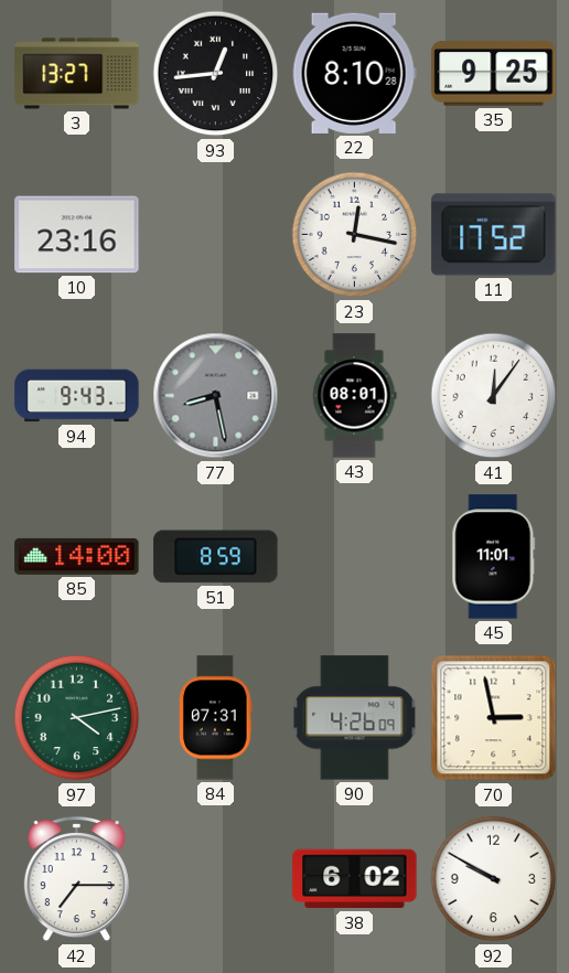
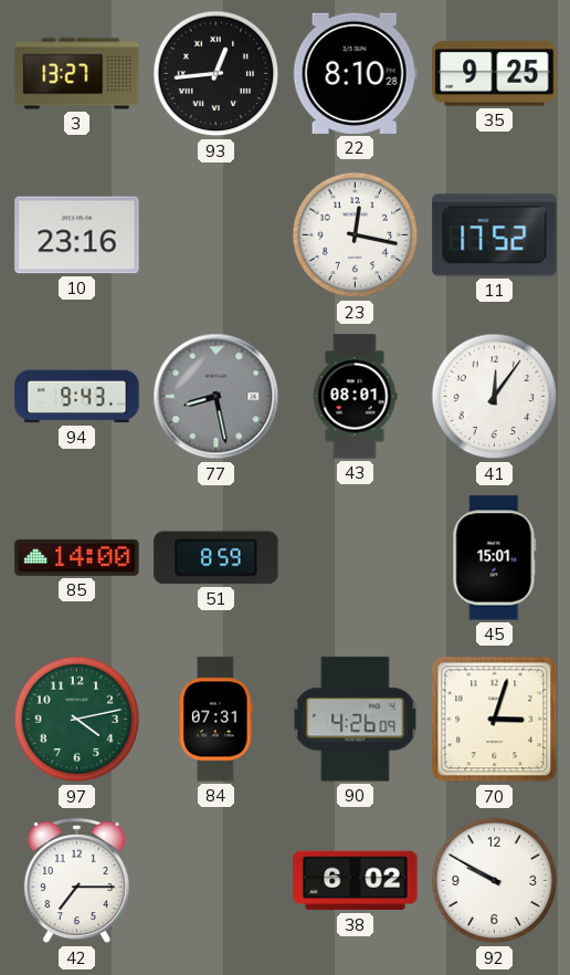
45: 11:01 -> 15:01 (495, 558)
70: 2:58 -> 3:03 (495, 720)
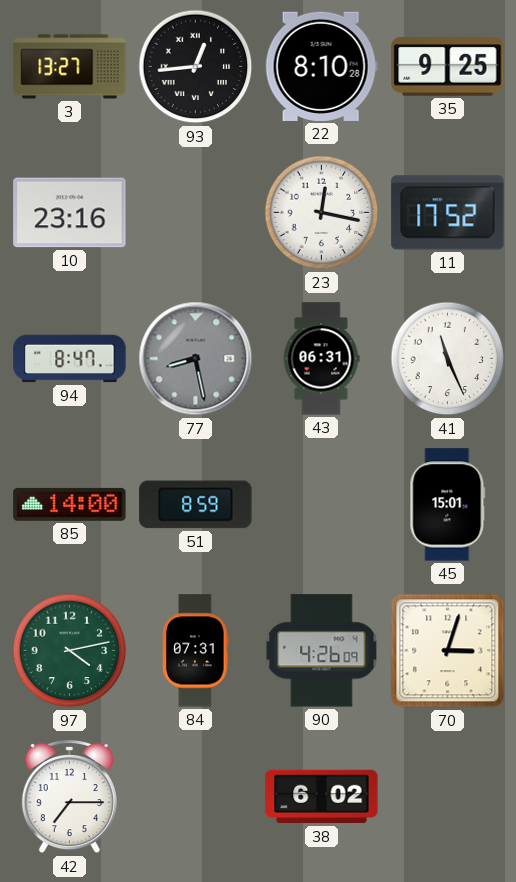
94: 9:43 -> 8:47 (70, 359)
43: 08:01 -> 06:31 (321, 359)
41: 12:06 -> 11:26 (448, 359)
92: 9:50 -> none (495, 881)
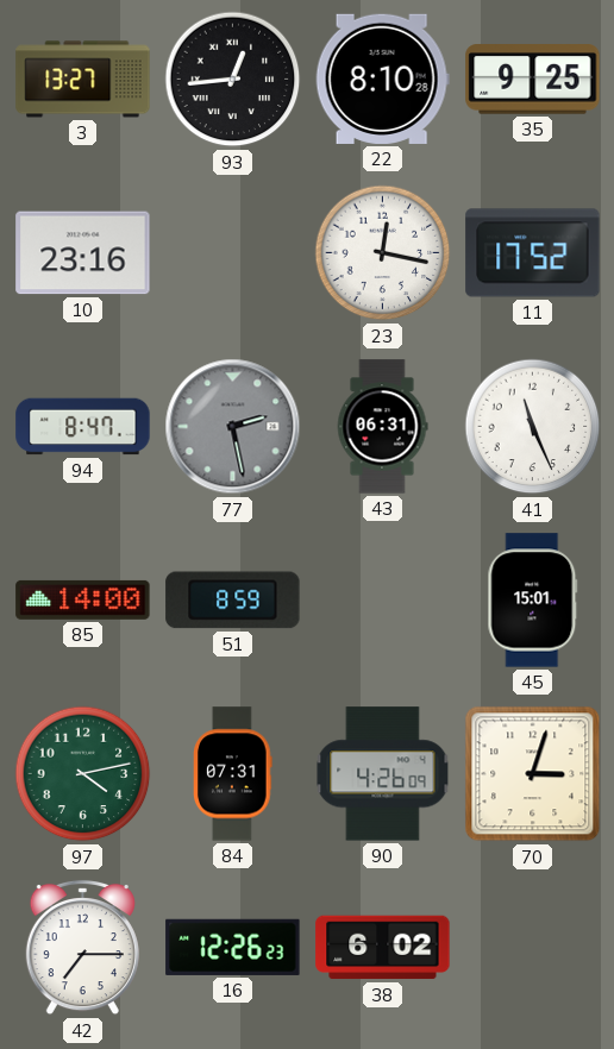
77: 8:28 -> 2:28 (233, 427)
16: none -> 12:26 (233, 947)
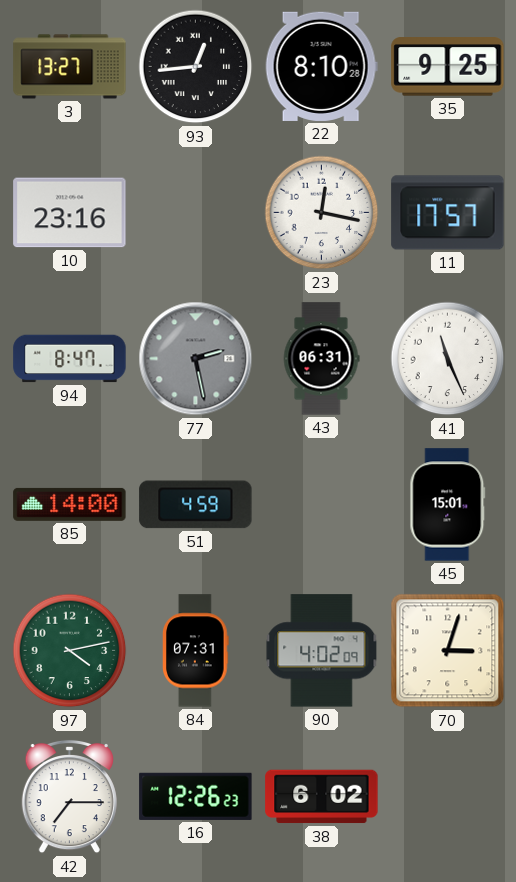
11: 17:52 -> 17:57 (448, 213)
51: 8:59 -> 4:59 (196, 505)
90: 4:26 -> 4:02 (322, 651)
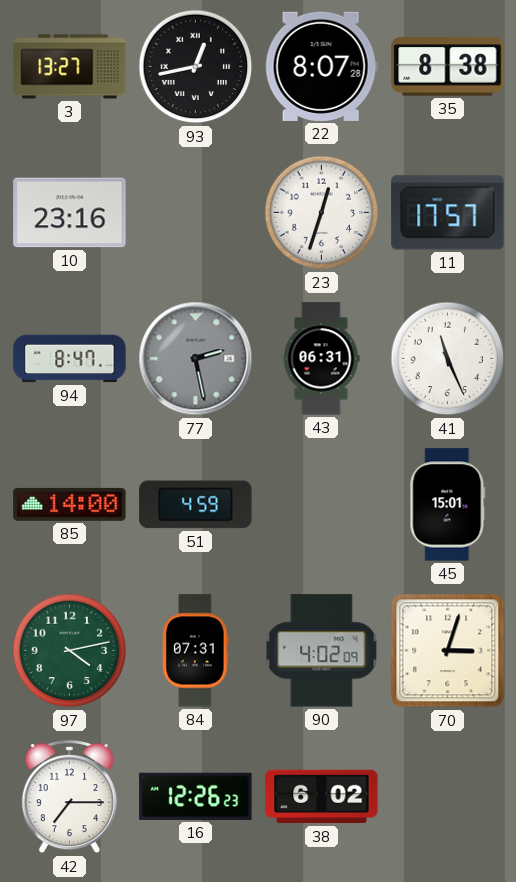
93: 12:44 -> 12:43 (196, 67)
22: 8:10 -> 8:07 (321, 66)
35: 9:25 -> 8:38 (448, 67)
23: 12:17 -> 12:33 (322, 213)
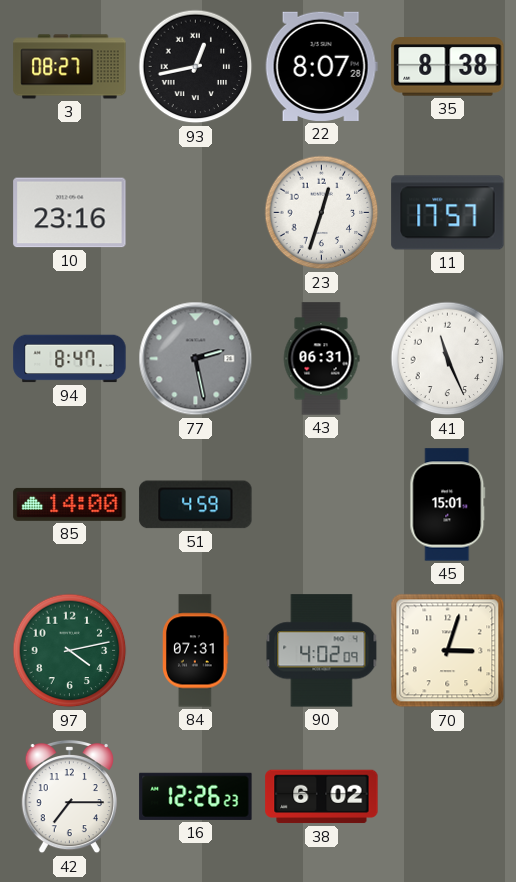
3: 13:27 -> 08:27 (70, 67)
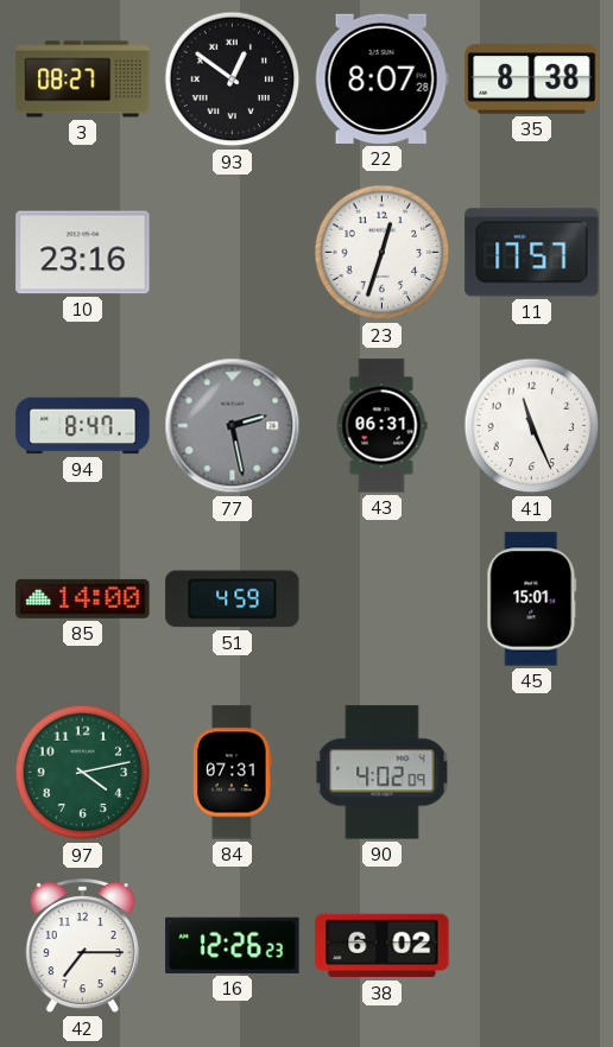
93: 12:43 -> 12:51 (233, 80)
70: 3:03 -> none (448, 651)
